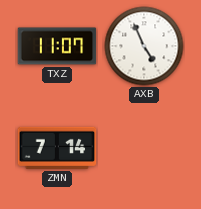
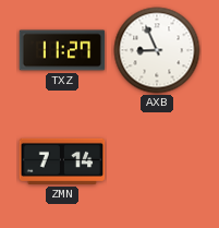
TXZ: 11:07 -> 11:27 (62, 50)
AXB: 4:56 -> 8:56 (157, 50)
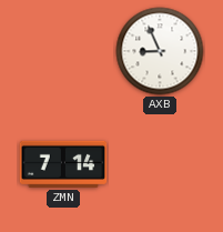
TXZ: 11:27 -> none (62, 50)
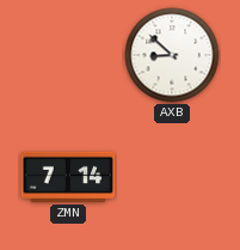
AXB: 8:56 -> 8:52 (172, 55)
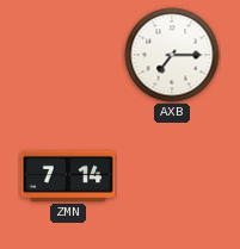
AXB: 8:52 -> 7:15 (172, 55)
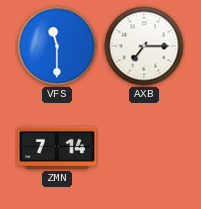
VFS: none -> 11:30 (57, 46)
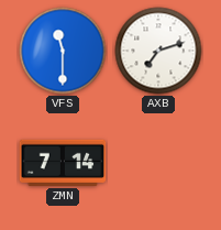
AXB: 7:15 -> 7:12 (158, 51)
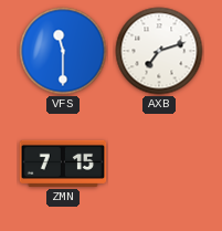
ZMN: 7:14 -> 7:15 (63, 164)
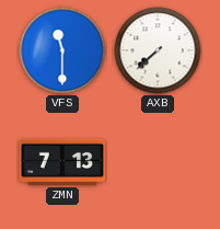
AXB: 7:12 -> 7:38 (158, 50)
ZMN: 7:15 -> 7:13 (62, 162)
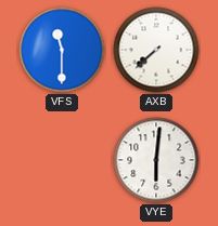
ZMN: 7:13 -> none (62, 162)
VYE: none -> 6:01 (156, 160)
